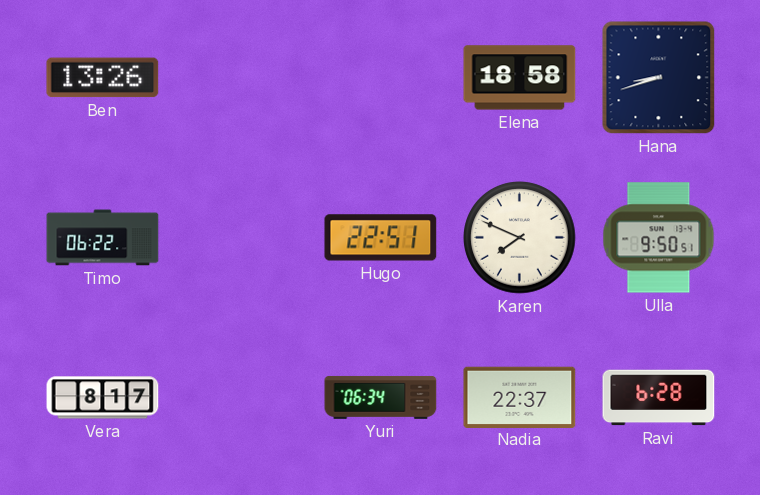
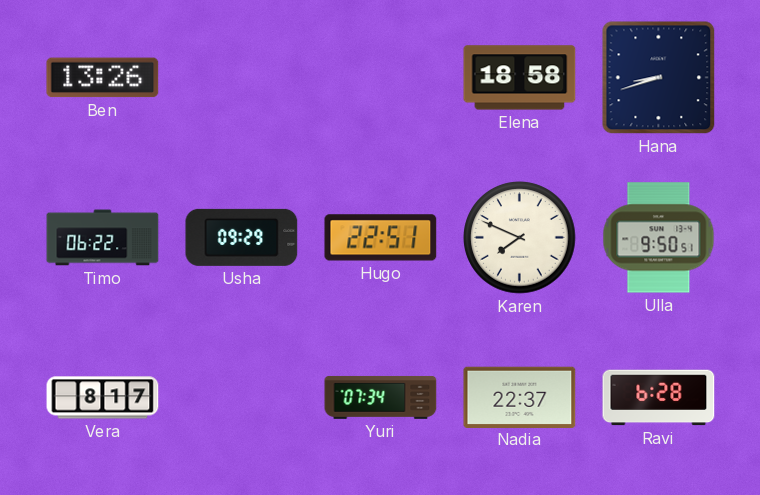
Usha: none -> 09:29 (242, 237)
Yuri: 06:34 -> 07:34 (381, 397)
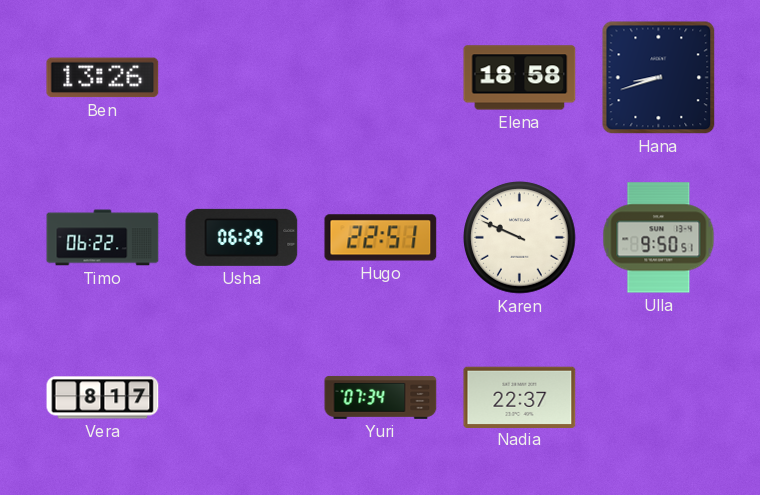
Usha: 09:29 -> 06:29 (242, 237)
Karen: 7:49 -> 9:49 (520, 238)
Ravi: 6:28 -> none (659, 398)
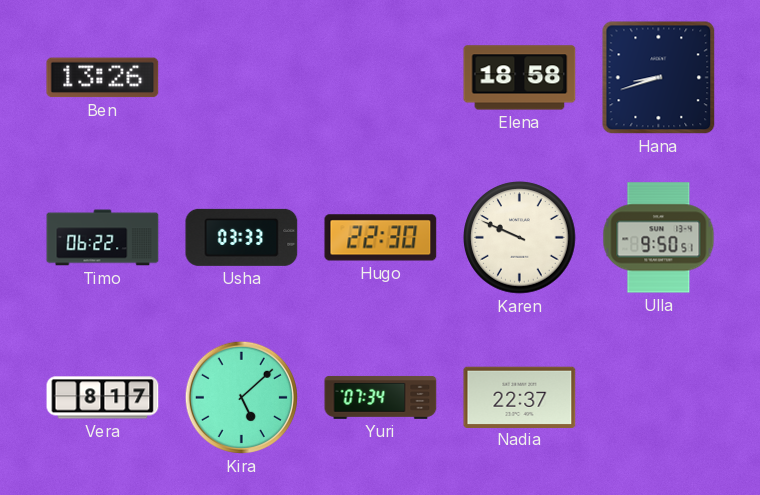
Usha: 06:29 -> 03:33 (242, 237)
Hugo: 22:51 -> 22:30 (381, 238)
Kira: none -> 5:08 (241, 397)
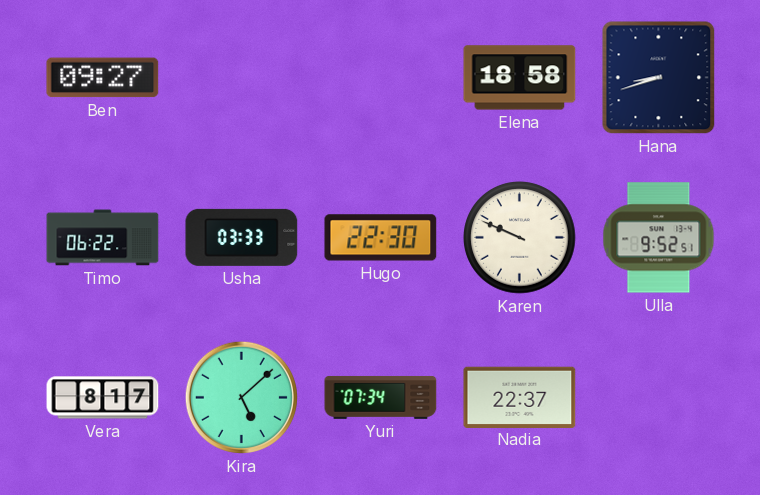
Ben: 13:26 -> 09:27 (103, 78)
Ulla: 9:50 -> 9:52 (659, 238)
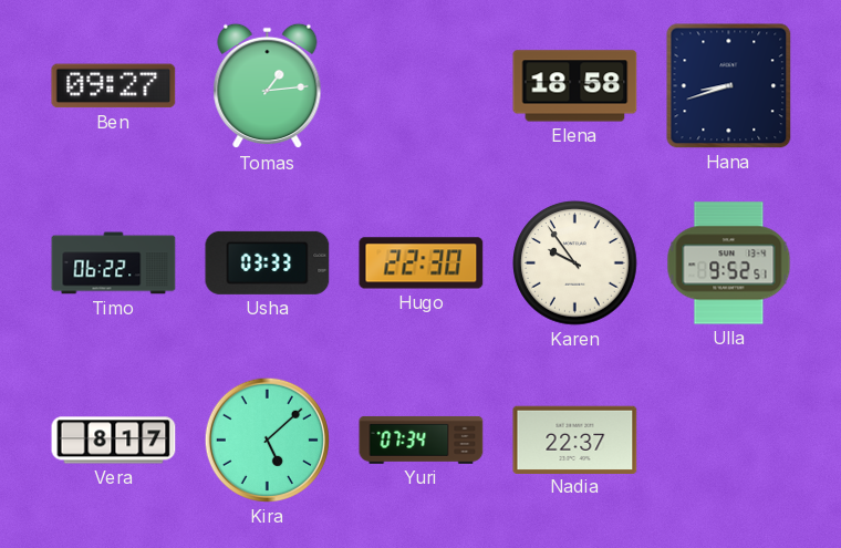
Tomas: none -> 1:14 (268, 86)
Karen: 9:49 -> 9:54 (575, 263)
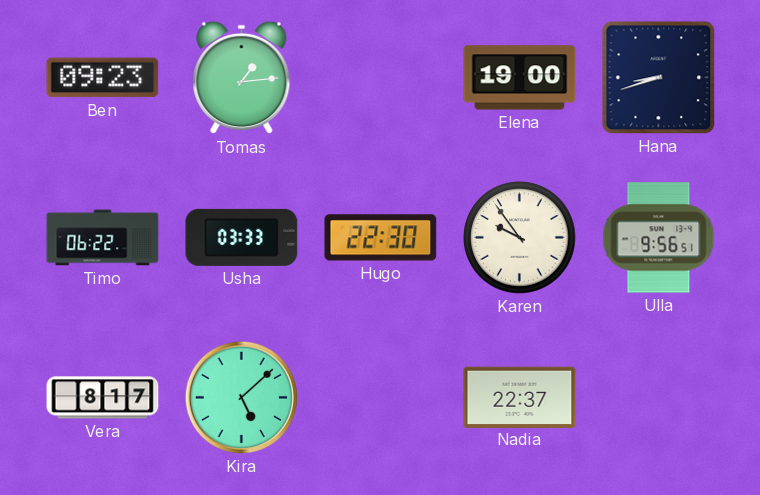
Ben: 09:27 -> 09:23 (103, 78)
Elena: 18:58 -> 19:00 (520, 78)
Ulla: 9:52 -> 9:56 (659, 238)
Yuri: 07:34 -> none (422, 440)
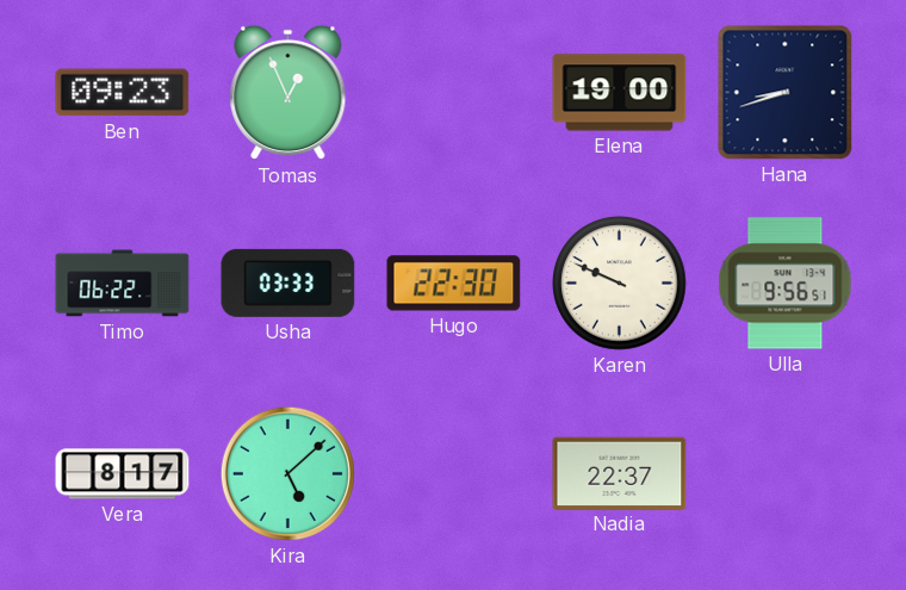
Tomas: 1:14 -> 12:56 (288, 93)
Karen: 9:54 -> 9:49 (620, 284)
